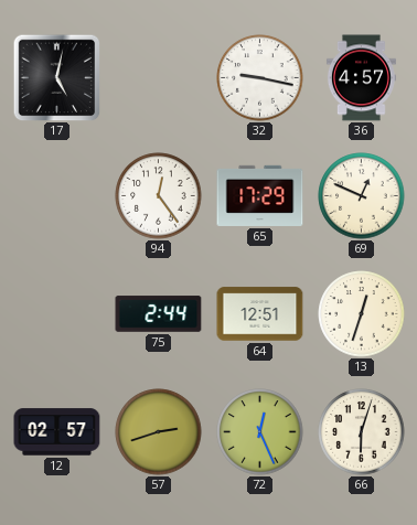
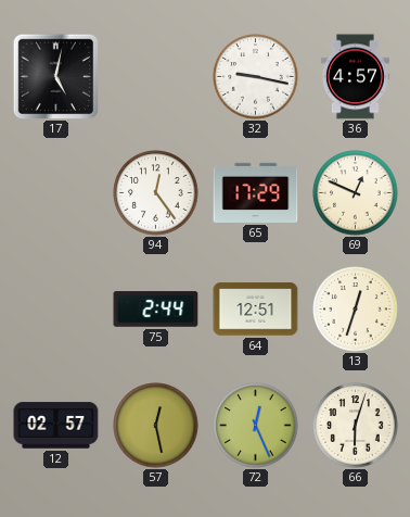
57: 2:42 -> 12:28 (156, 426)
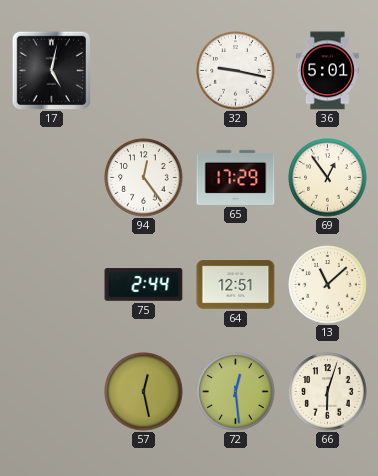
36: 4:57 -> 5:01 (327, 71)
69: 12:49 -> 12:54 (328, 178)
13: 12:33 -> 11:08 (328, 285)
12: 02:57 -> none (56, 426)
72: 12:26 -> 12:29 (236, 392)
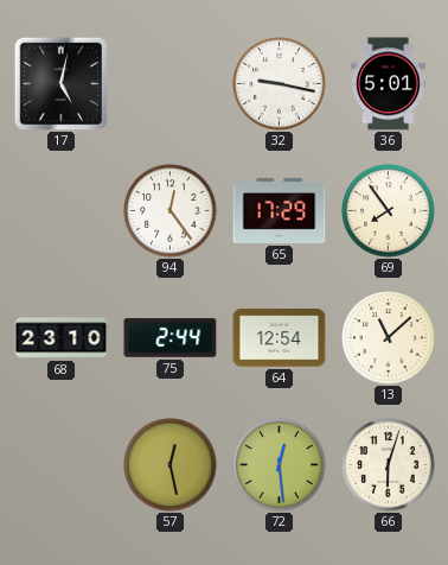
69: 12:54 -> 7:54 (389, 211)
68: none -> 23:10 (62, 338)
64: 12:51 -> 12:54 (280, 338)
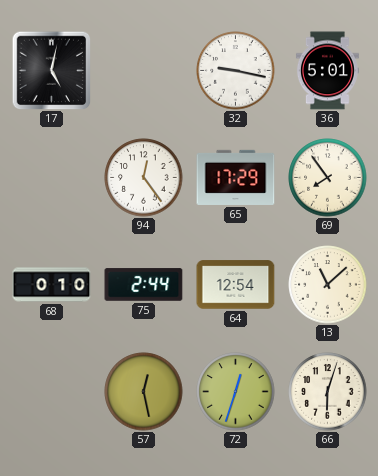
68: 23:10 -> 0:10 (52, 285)
72: 12:29 -> 12:33 (236, 392)
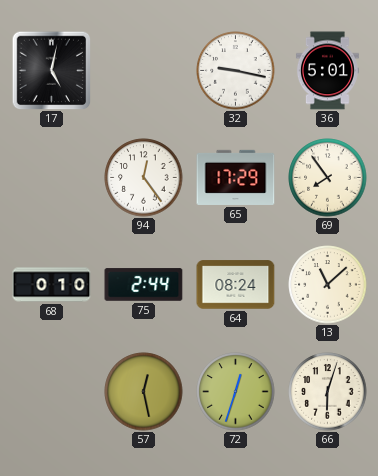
64: 12:54 -> 08:24 (236, 285)
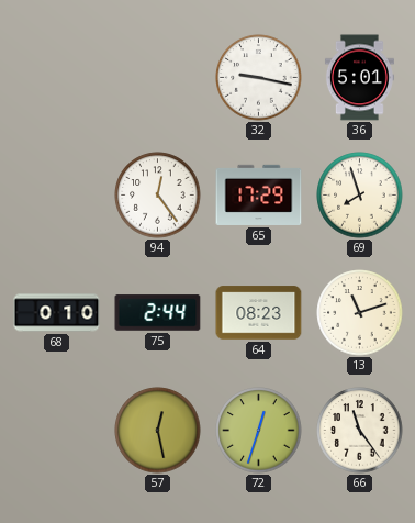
17: 5:02 -> none (51, 70)
69: 7:54 -> 7:57 (360, 196)
64: 08:24 -> 08:23 (259, 313)
13: 11:08 -> 11:12 (360, 313)
66: 6:03 -> 11:24 (360, 431)
